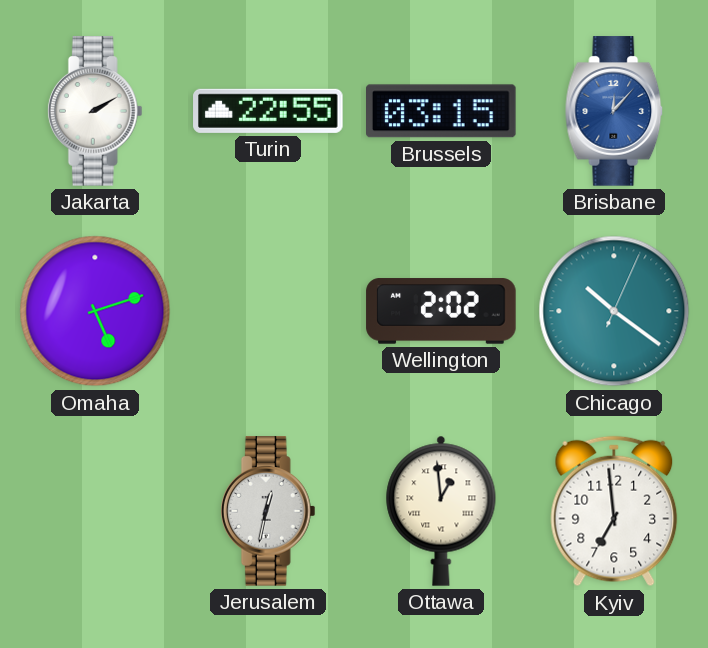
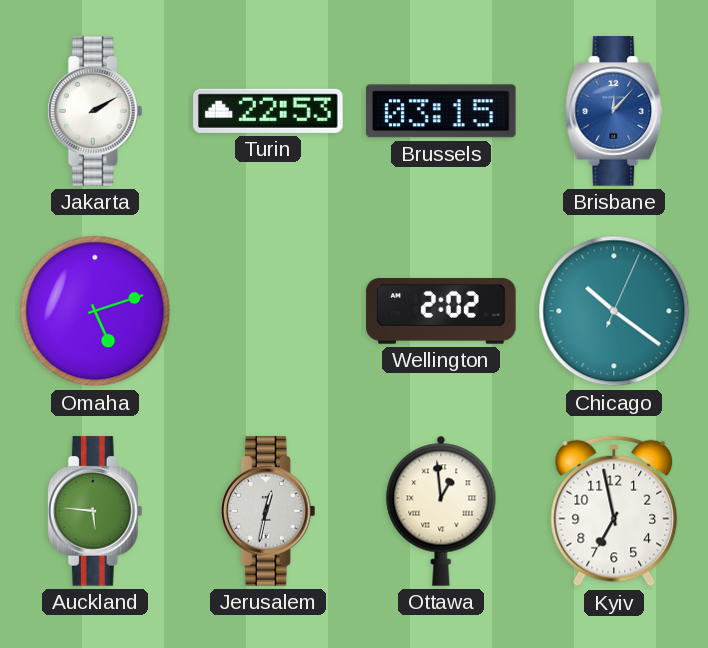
Turin: 22:55 -> 22:53 (268, 111)
Auckland: none -> 5:46 (95, 511)
Kyiv: 6:59 -> 6:58 (614, 511)
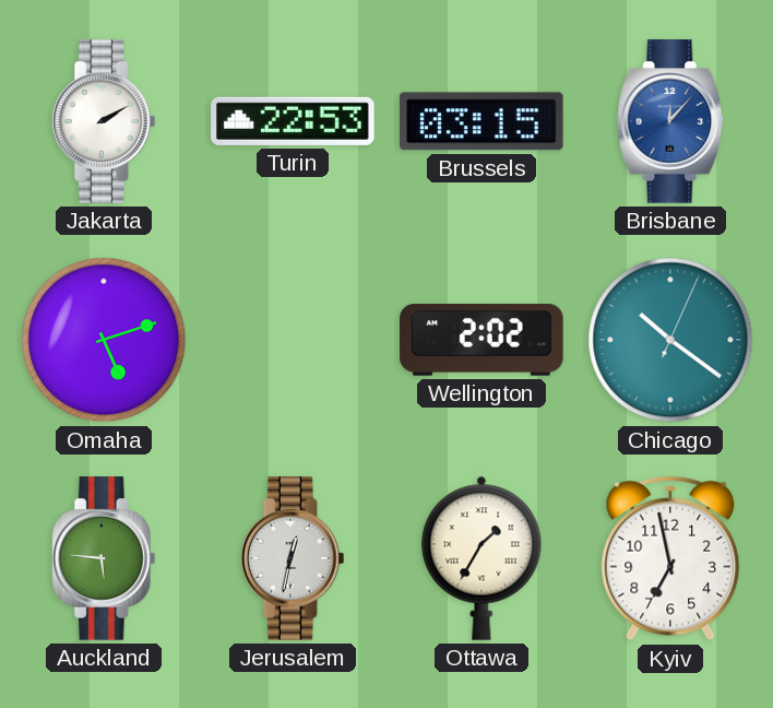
Ottawa: 12:59 -> 1:35 (481, 558)
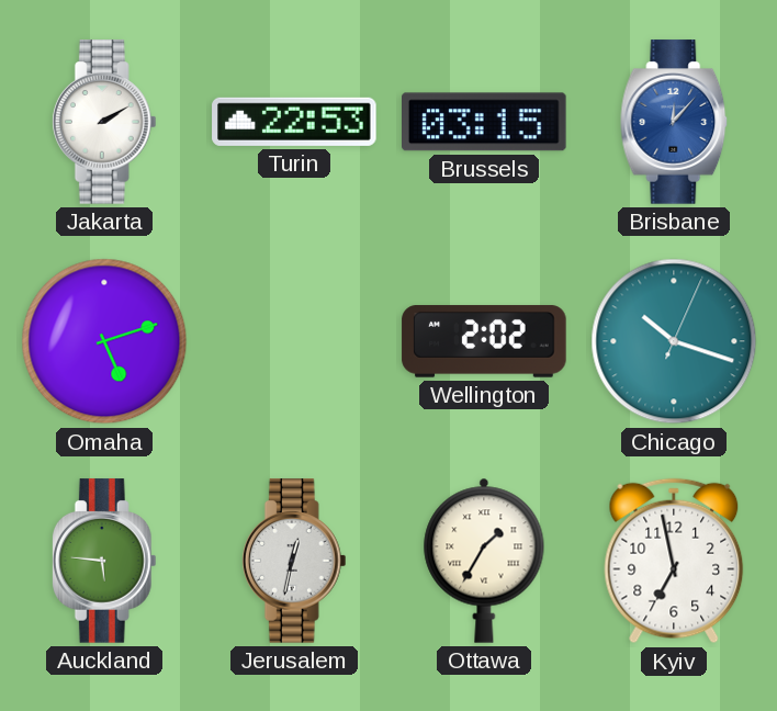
Chicago: 10:21 -> 10:18 (674, 341)
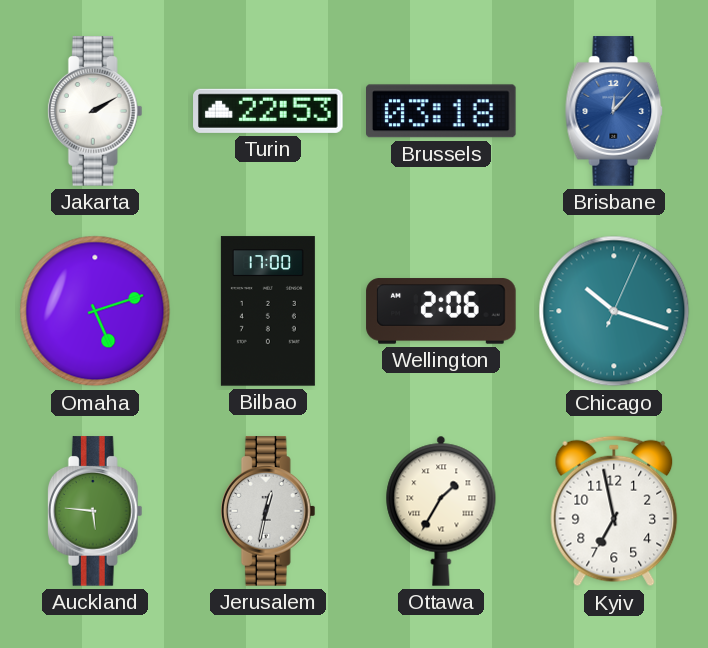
Brussels: 03:15 -> 03:18 (442, 111)
Bilbao: none -> 17:00 (268, 311)
Wellington: 2:02 -> 2:06 (441, 311)
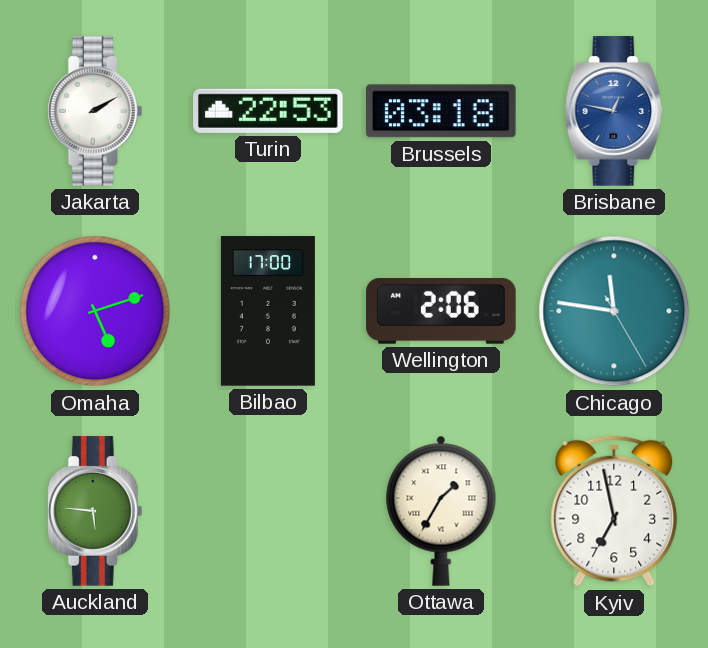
Brisbane: 12:07 -> 12:47 (614, 111)
Chicago: 10:18 -> 11:46 (614, 311)
Jerusalem: 12:32 -> none (268, 511)
